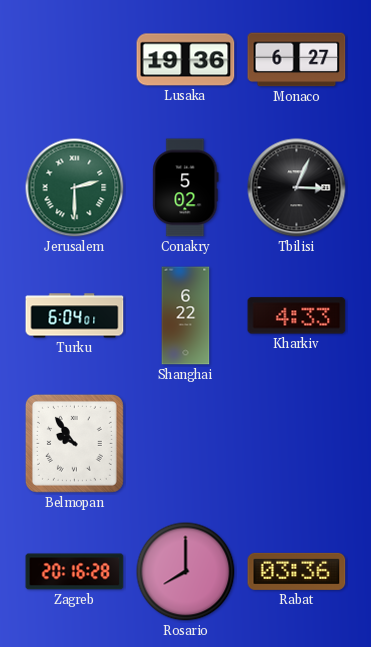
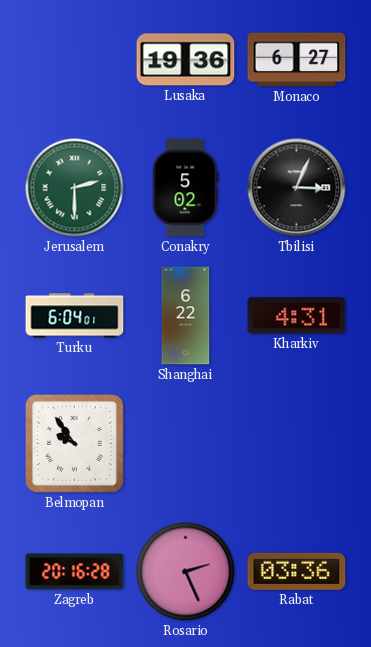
Kharkiv: 4:33 -> 4:31 (297, 316)
Rosario: 8:00 -> 2:26 (186, 572)
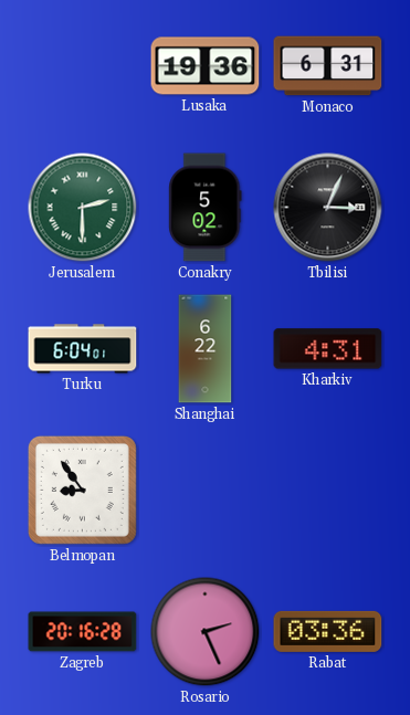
Monaco: 6:27 -> 6:31 (328, 66)
Belmopan: 9:54 -> 8:54 (82, 490)
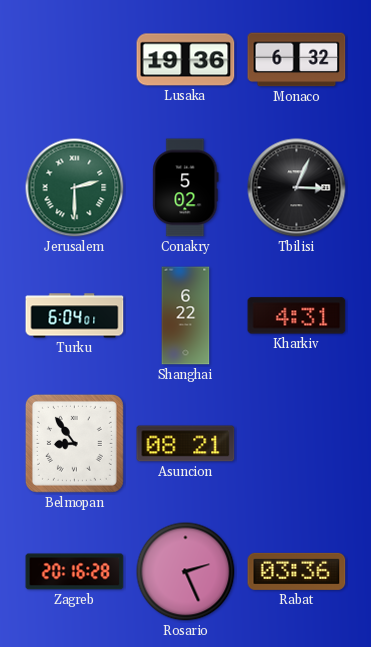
Monaco: 6:31 -> 6:32 (297, 60)
Asuncion: none -> 08:21 (186, 444)
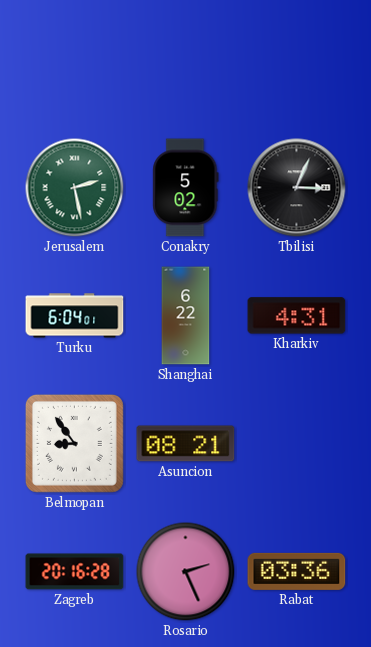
Lusaka: 19:36 -> none (186, 60)
Monaco: 6:32 -> none (297, 60)
Jerusalem: 2:30 -> 2:28 (75, 188)
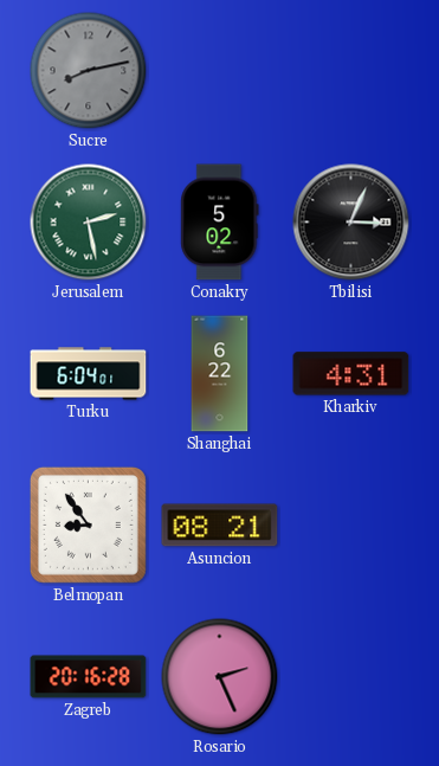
Sucre: none -> 8:13 (89, 71)
Rabat: 03:36 -> none (297, 571)
